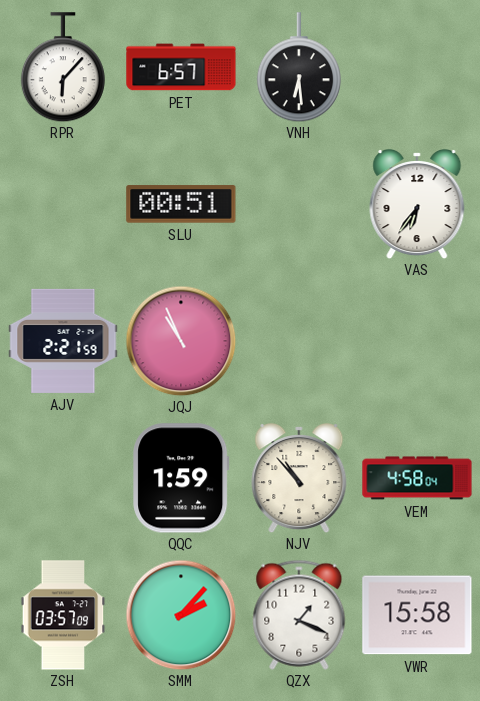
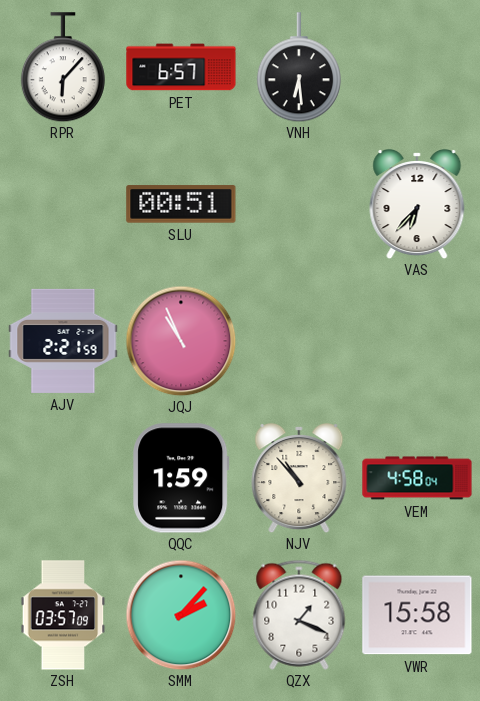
VAS: 6:36 -> 6:37 (417, 205)
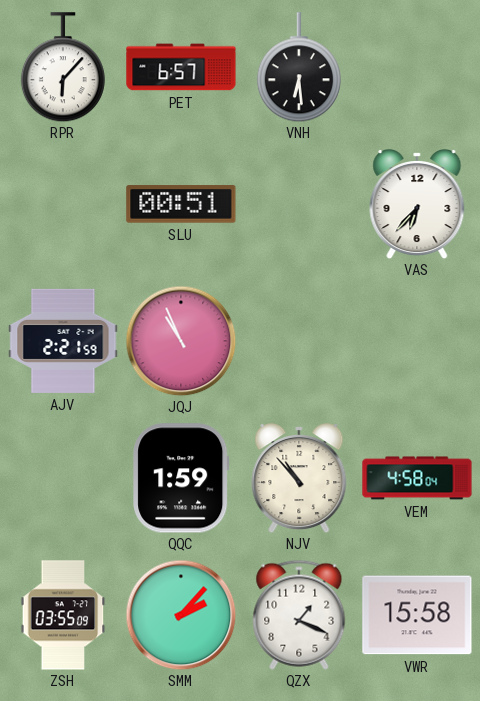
ZSH: 03:57 -> 03:55 (63, 615)
